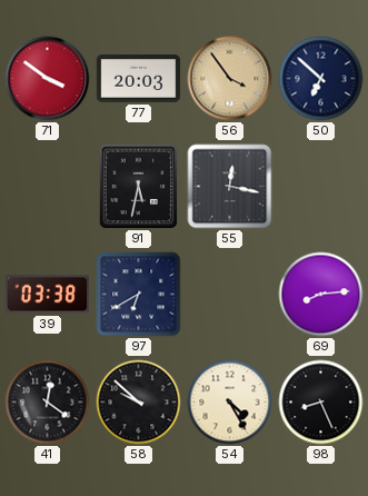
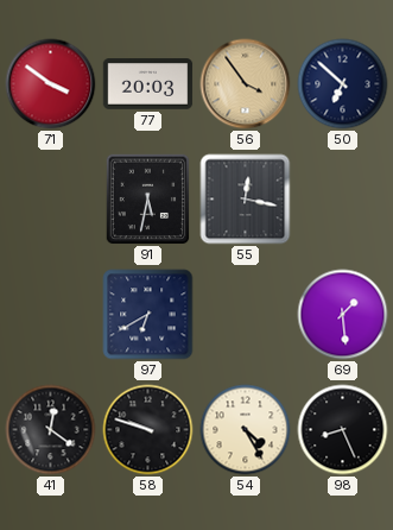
39: 03:38 -> none (48, 295)
69: 8:14 -> 1:29 (343, 315)
58: 9:52 -> 9:48 (148, 430)
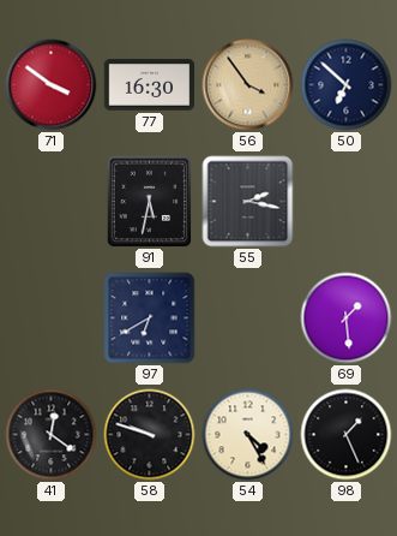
77: 20:03 -> 16:30 (150, 85)
55: 12:17 -> 2:17 (248, 202)
98: 8:26 -> 1:26 (347, 435)
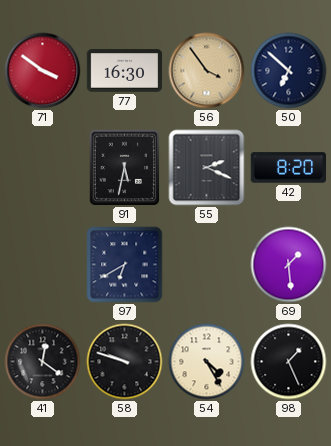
55: 2:17 -> 2:19 (207, 168)
42: none -> 8:20 (288, 168)
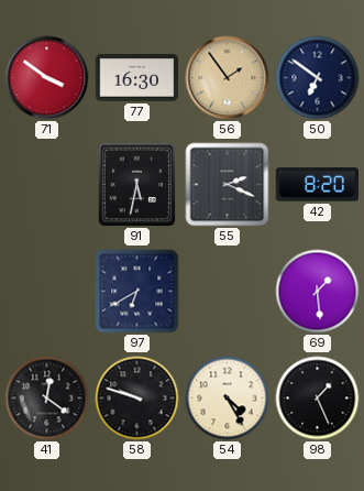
56: 3:54 -> 1:54 (228, 78)
50: 6:52 -> 6:51 (318, 78)
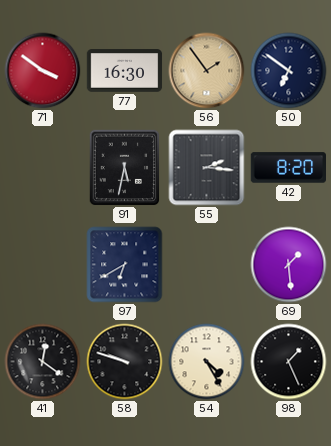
55: 2:19 -> 2:16 (207, 168)
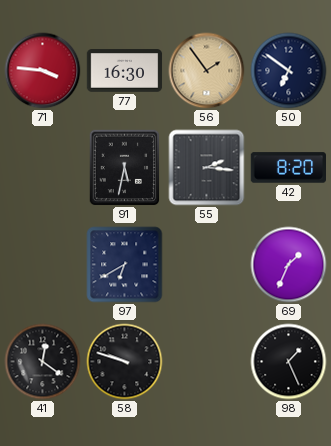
71: 3:51 -> 3:46 (43, 71)
69: 1:29 -> 1:34 (289, 265)
54: 4:25 -> none (207, 362)
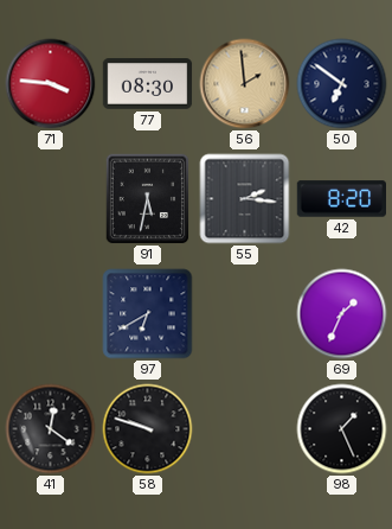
77: 16:30 -> 08:30 (148, 84)
56: 1:54 -> 1:59 (245, 84)
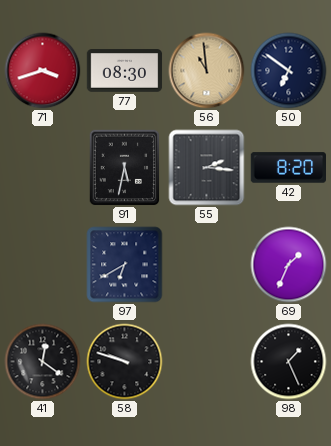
71: 3:46 -> 3:42 (43, 71)
56: 1:59 -> 10:59 (207, 71)
